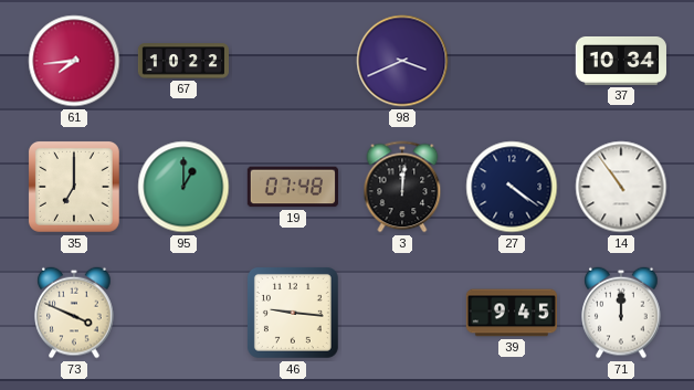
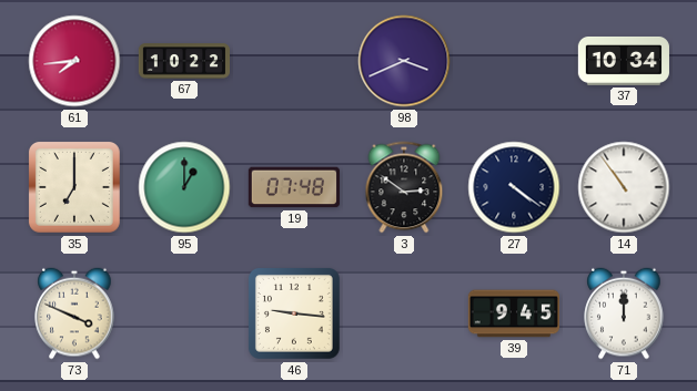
3: 12:01 -> 2:51 (404, 187)
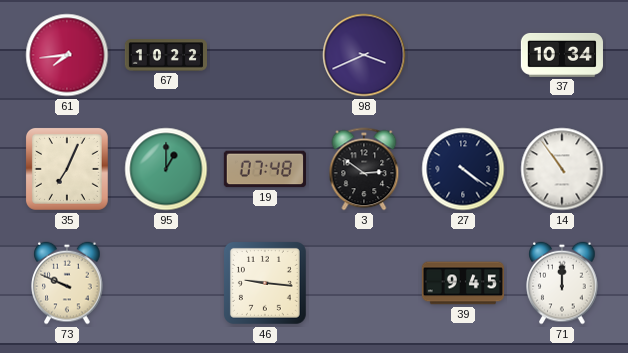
35: 7:00 -> 7:04 (67, 169)
73: 3:49 -> 9:49 (67, 283)
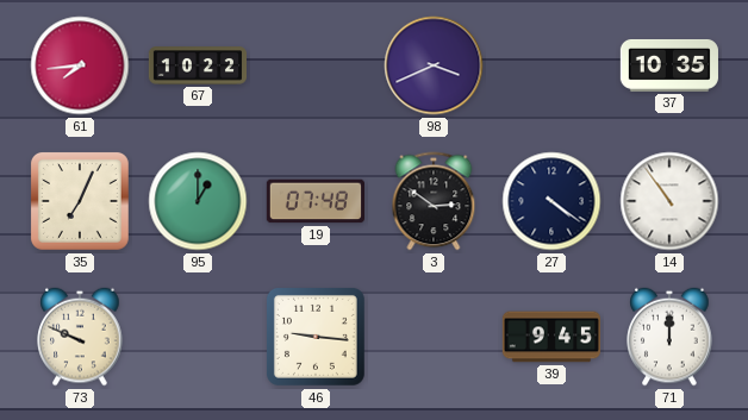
37: 10:34 -> 10:35 (669, 65)
